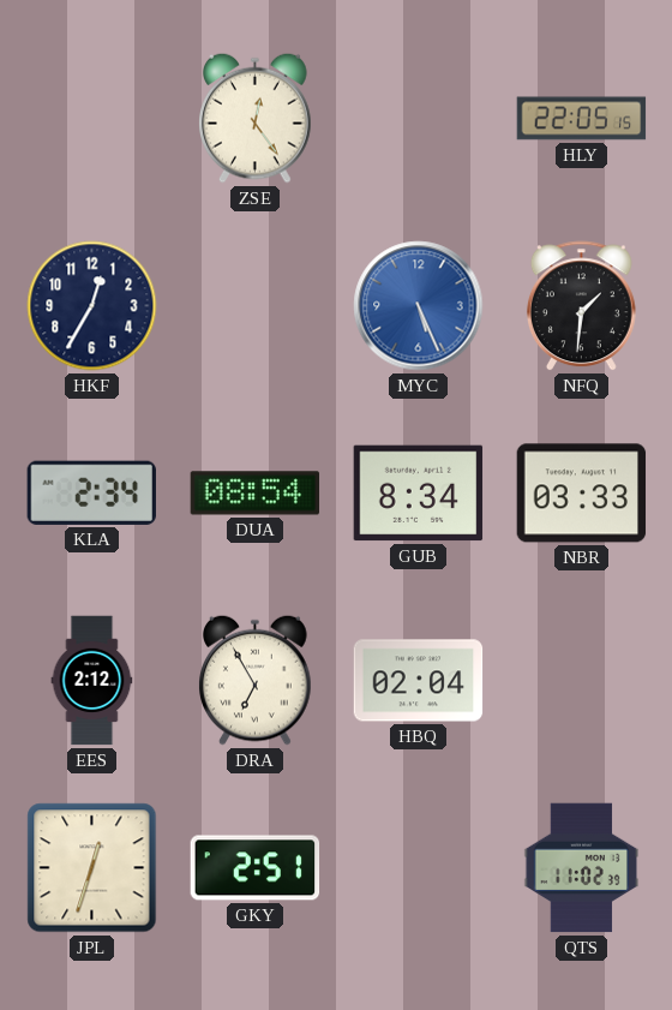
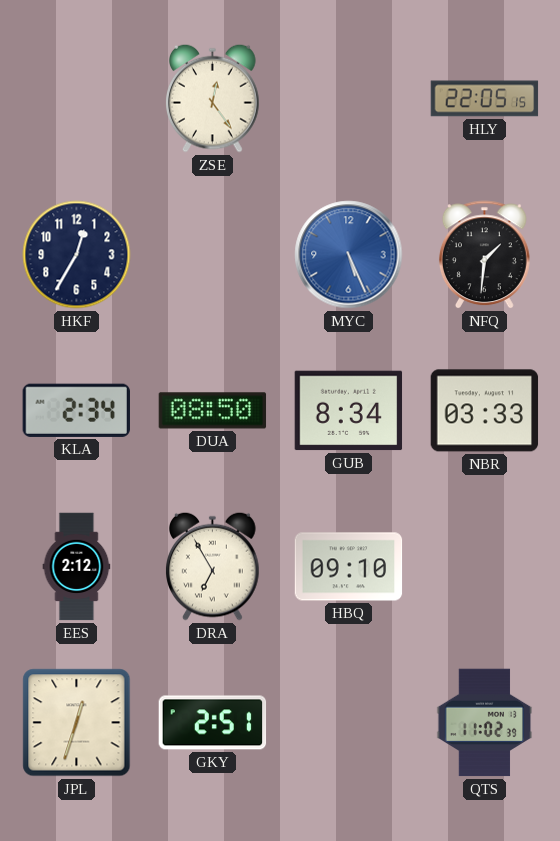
DUA: 08:54 -> 08:50 (213, 411)
HBQ: 02:04 -> 09:10 (349, 567)
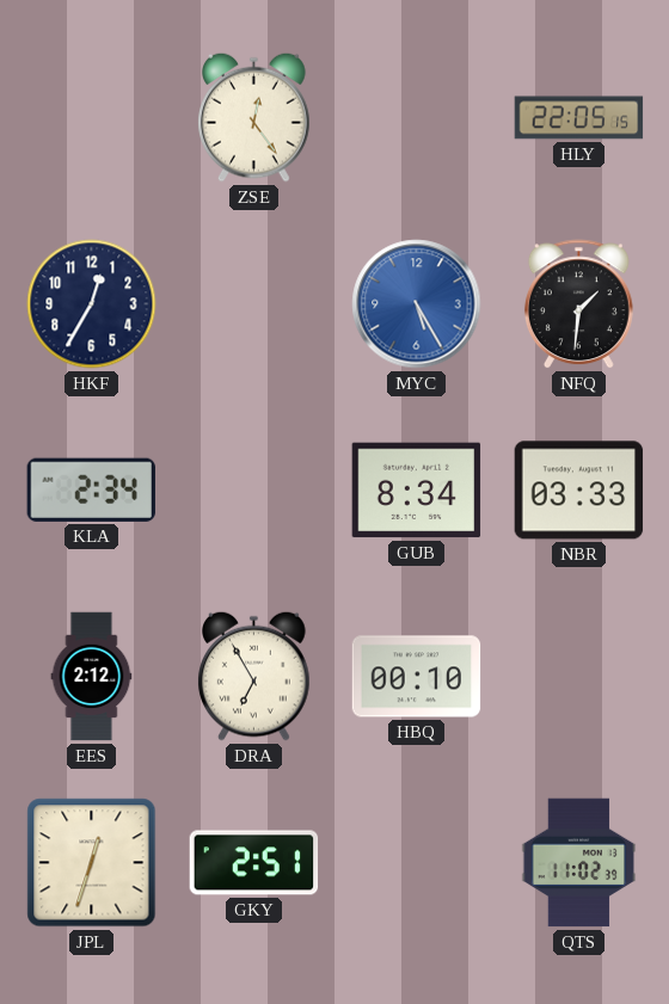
MYC: 5:26 -> 5:25 (417, 304)
DUA: 08:50 -> none (213, 411)
HBQ: 09:10 -> 00:10 (417, 677)
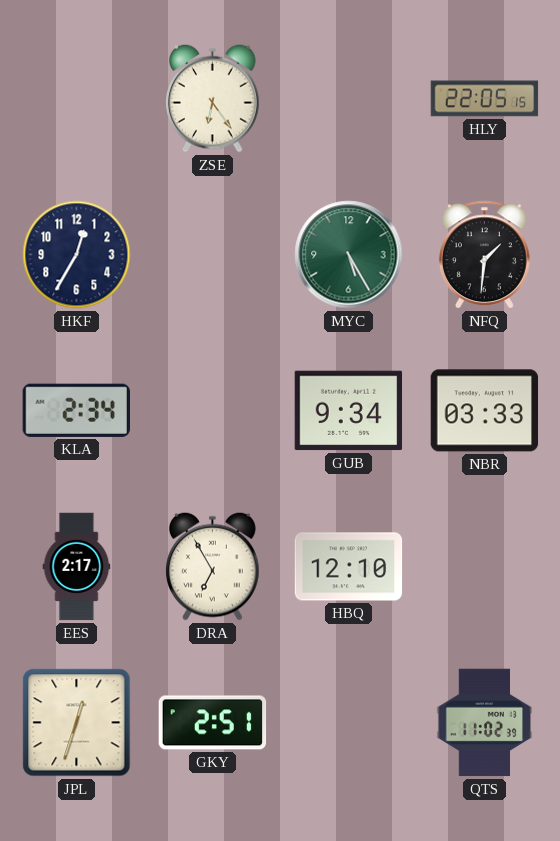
ZSE: 12:24 -> 6:24 (213, 98)
MYC dial: blue -> green (349, 255)
GUB: 8:34 -> 9:34 (349, 411)
EES: 2:12 -> 2:17 (77, 567)
HBQ: 00:10 -> 12:10 (349, 567)
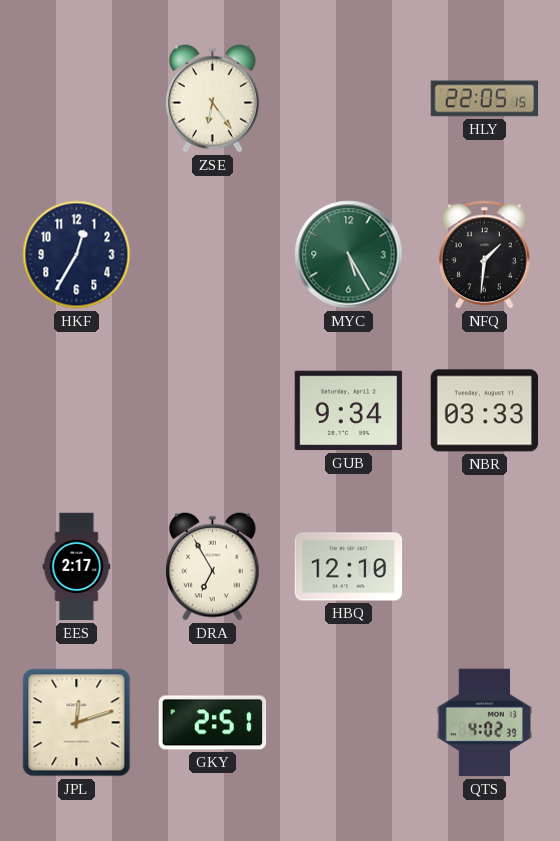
KLA: 2:34 -> none (76, 410)
JPL: 12:33 -> 12:12 (77, 723)
QTS: 11:02 -> 4:02 (485, 723)
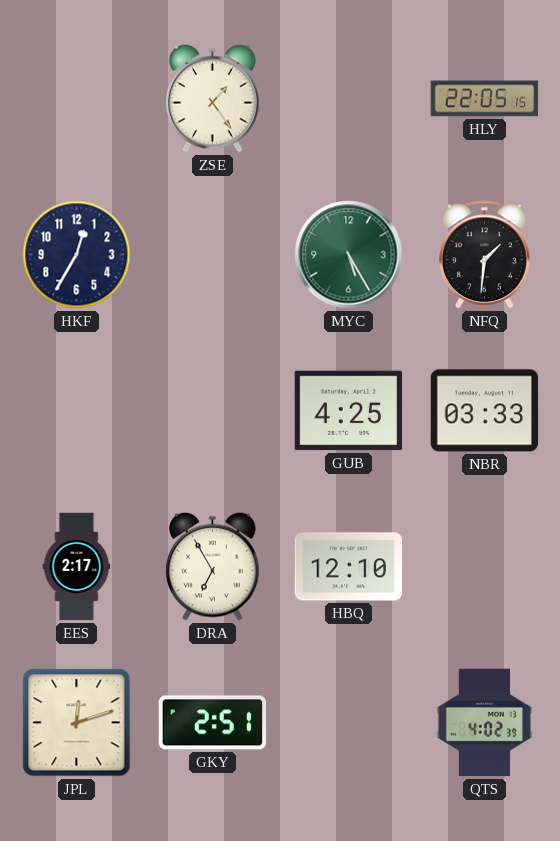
ZSE: 6:24 -> 1:24 (213, 98)
GUB: 9:34 -> 4:25 (349, 411)
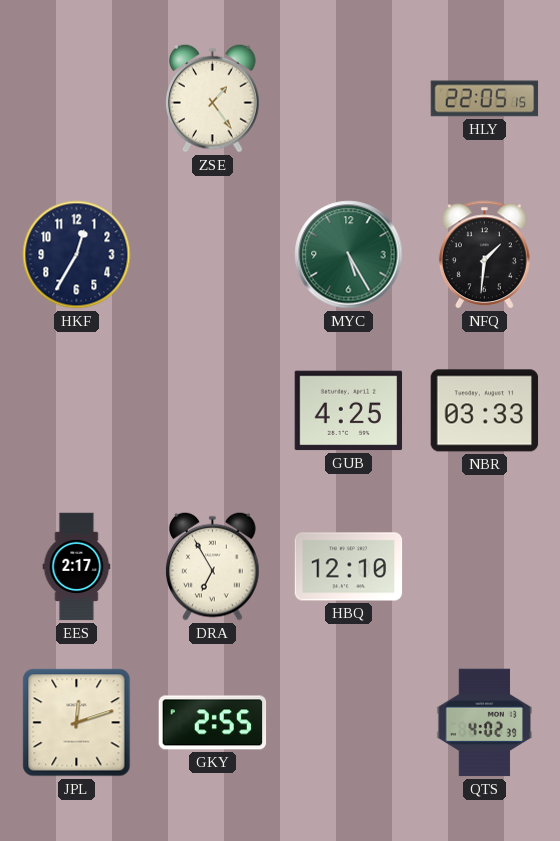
GKY: 2:51 -> 2:55 (213, 723)
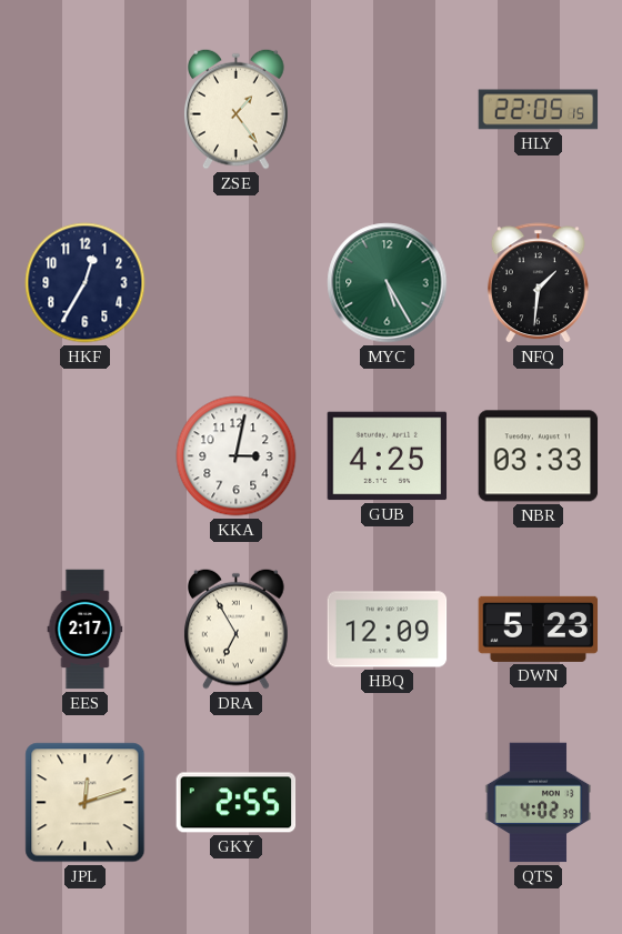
KKA: none -> 3:02 (237, 456)
HBQ: 12:10 -> 12:09 (388, 630)
DWN: none -> 5:23 (539, 629)
